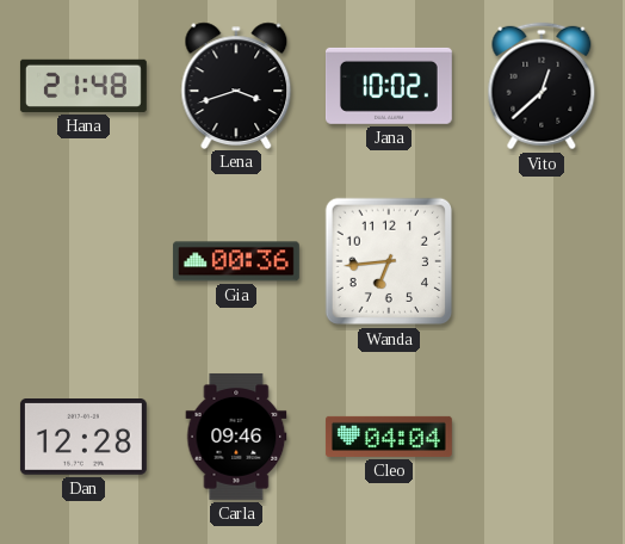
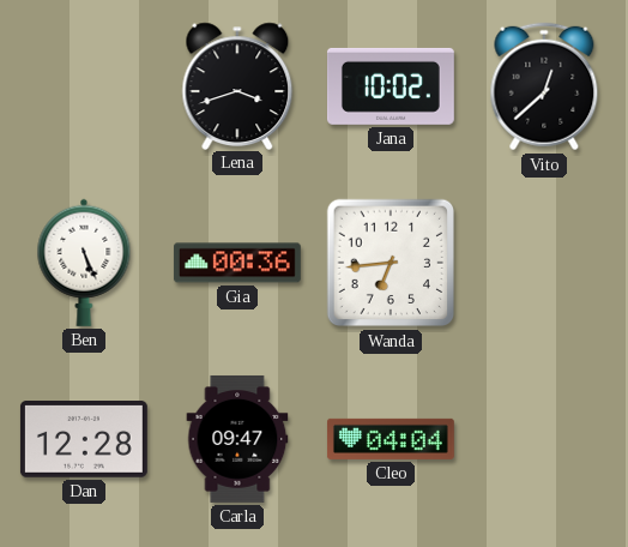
Hana: 21:48 -> none (83, 86)
Ben: none -> 5:26 (84, 263)
Carla: 09:46 -> 09:47 (237, 439)
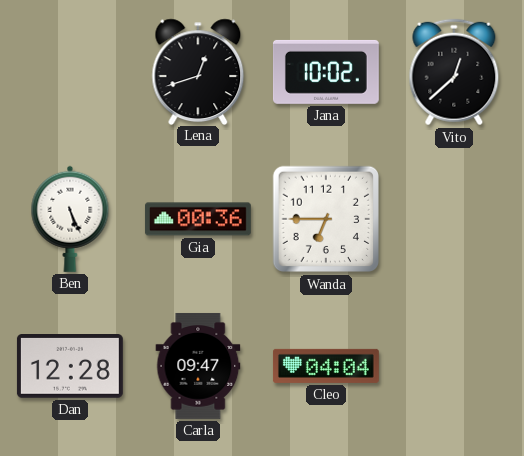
Lena: 3:42 -> 12:42 (198, 71)
Wanda: 6:44 -> 6:45 (326, 219)
